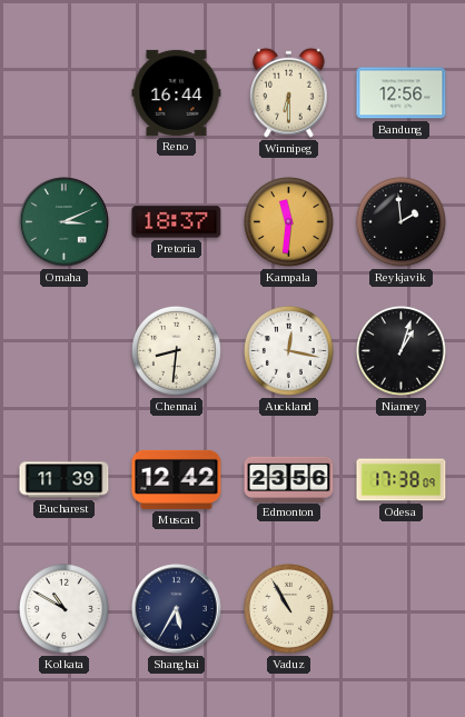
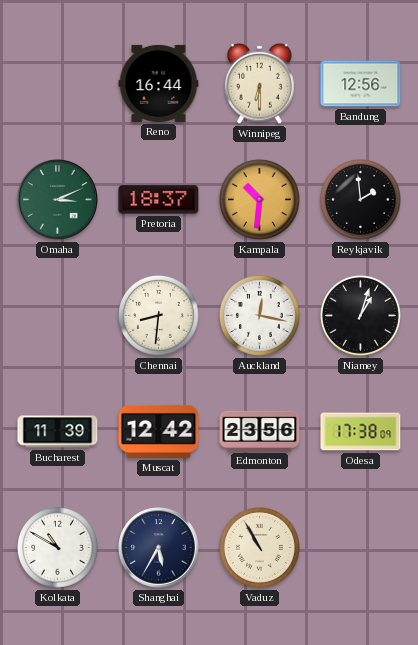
Kampala: 11:31 -> 10:31 (259, 199)
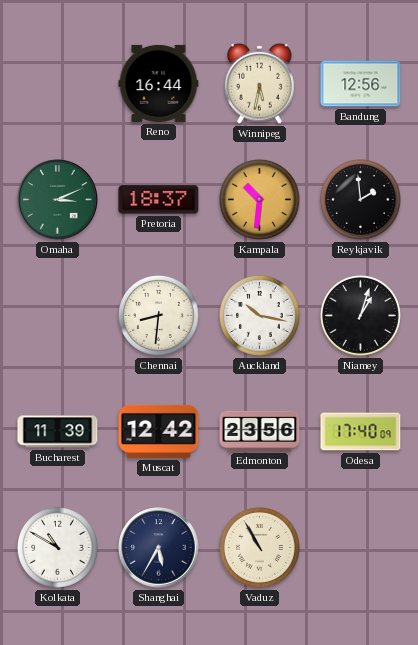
Winnipeg: 6:30 -> 5:32 (260, 83)
Auckland: 12:17 -> 10:17 (259, 315)
Odesa: 17:38 -> 17:40 (361, 432)
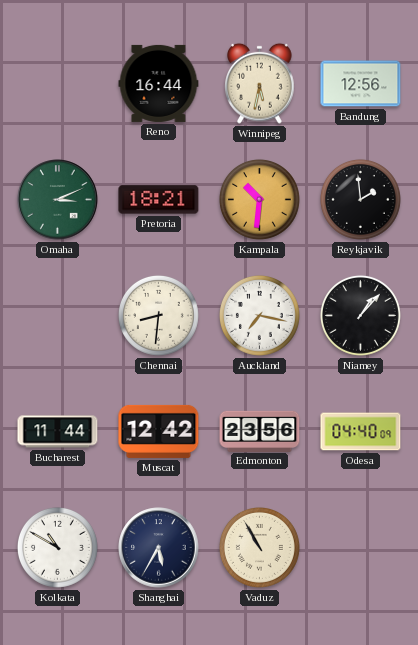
Pretoria: 18:37 -> 18:21 (159, 200)
Auckland: 10:17 -> 7:17 (259, 315)
Niamey: 1:03 -> 1:07 (360, 315)
Bucharest: 11:39 -> 11:44 (58, 432)
Odesa: 17:40 -> 04:40 (361, 432)
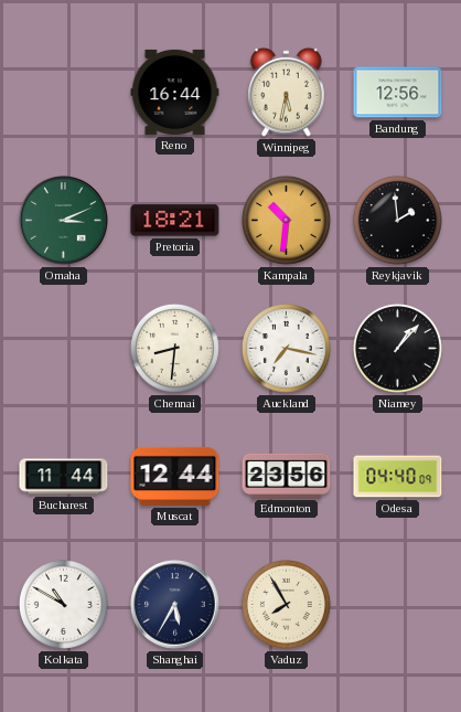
Muscat: 12:42 -> 12:44 (175, 476)
Vaduz: 10:55 -> 7:55 (286, 604)
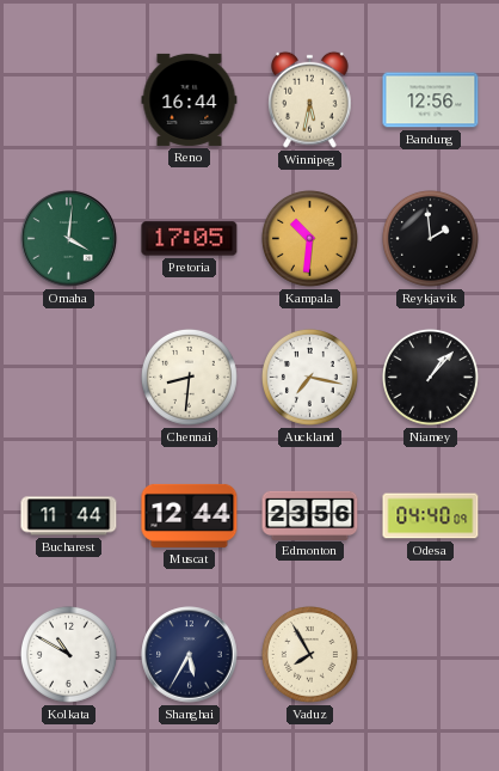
Omaha: 3:11 -> 4:01 (69, 239)
Pretoria: 18:21 -> 17:05 (190, 239)
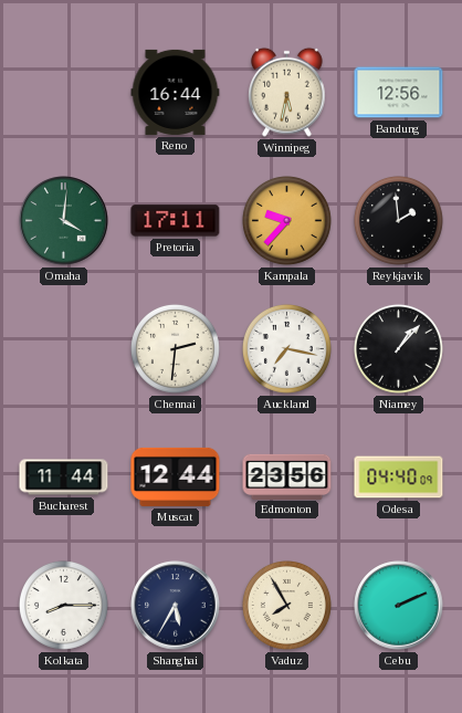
Pretoria: 17:05 -> 17:11 (176, 221)
Kampala: 10:31 -> 9:37 (286, 220)
Chennai: 8:31 -> 2:31 (175, 348)
Kolkata: 10:50 -> 8:15 (63, 605)
Cebu: none -> 2:11 (399, 606)
